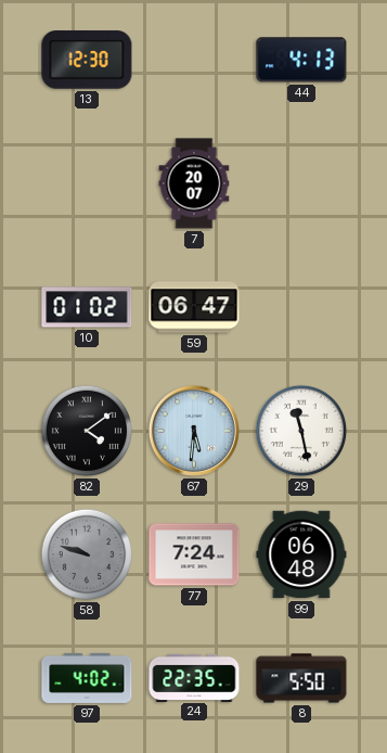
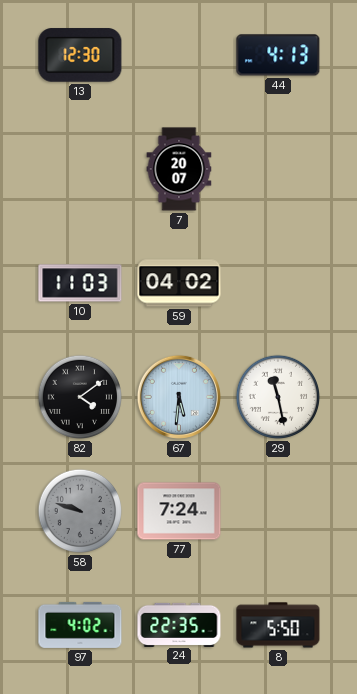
10: 01:02 -> 11:03 (80, 283)
59: 06:47 -> 04:02 (179, 283)
99: 06:48 -> none (301, 554)
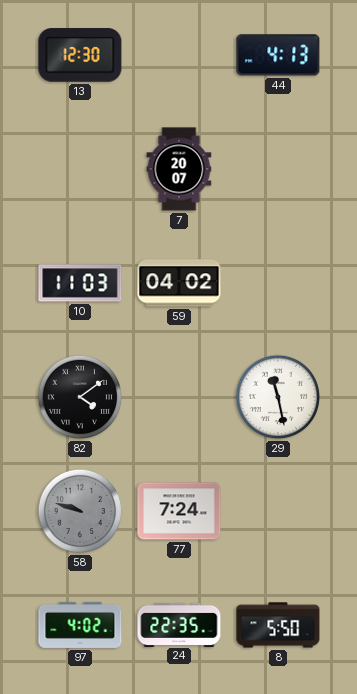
67: 5:31 -> none (179, 397)
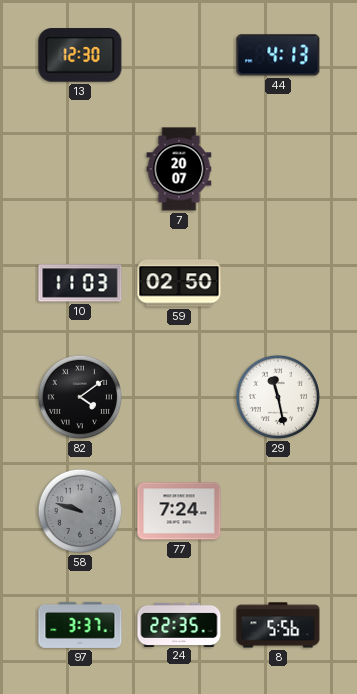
59: 04:02 -> 02:50 (179, 283)
97: 4:02 -> 3:37 (80, 625)
8: 5:50 -> 5:56 (278, 625)
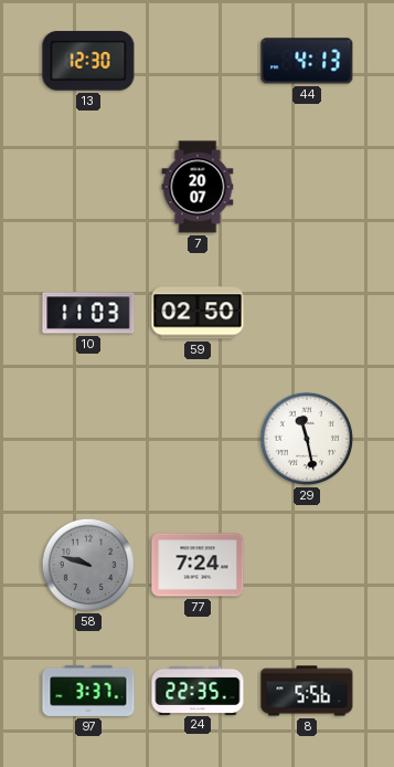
82: 4:09 -> none (80, 397)
